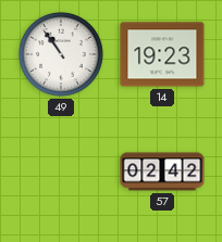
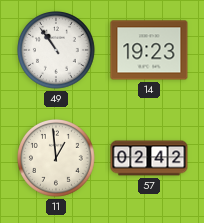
11: none -> 12:59 (57, 159)
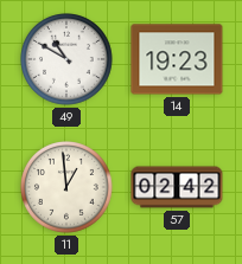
49: 10:54 -> 10:50 (68, 60)
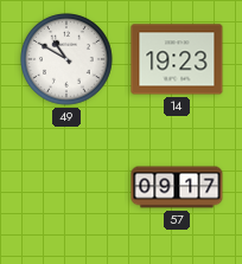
11: 12:59 -> none (68, 188)
57: 02:42 -> 09:17 (177, 187)
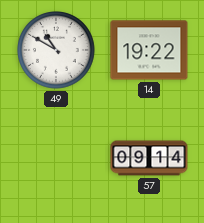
14: 19:23 -> 19:22 (149, 50)
57: 09:17 -> 09:14 (149, 158)
